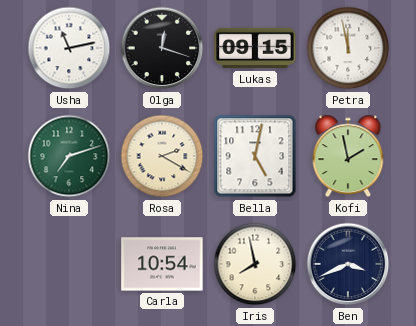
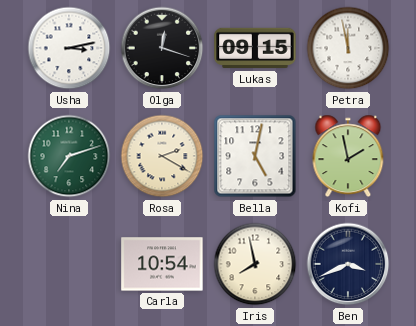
Usha: 11:13 -> 3:13 (69, 48)
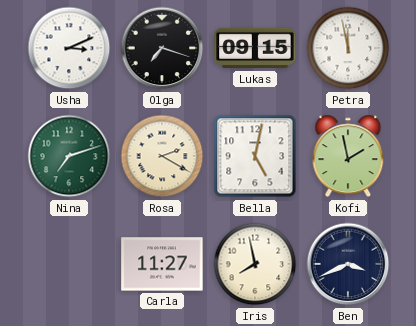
Usha: 3:13 -> 3:11 (69, 48)
Olga: 12:18 -> 7:18 (162, 48)
Carla: 10:54 -> 11:27 (162, 264)
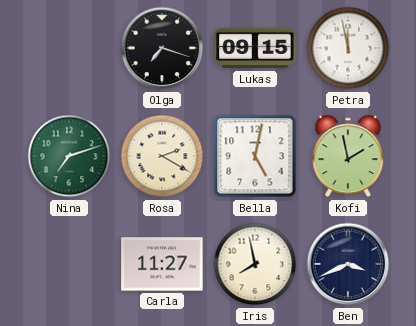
Usha: 3:11 -> none (69, 48)
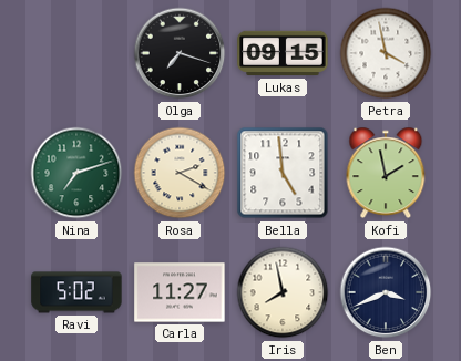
Petra: 11:58 -> 3:58 (386, 53)
Bella: 5:02 -> 4:59 (283, 173)
Ravi: none -> 5:02 (76, 292)
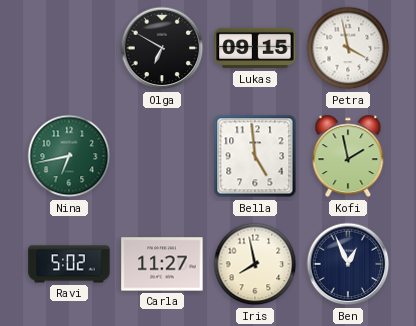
Olga: 7:18 -> 6:50 (162, 48)
Nina: 7:12 -> 6:43 (69, 156)
Rosa: 2:20 -> none (180, 173)
Ben: 3:41 -> 12:56 (348, 264)
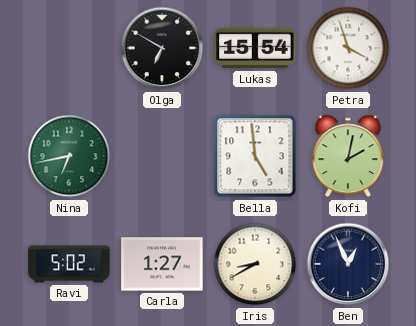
Lukas: 09:15 -> 15:54 (255, 48)
Petra: 3:58 -> 3:57 (348, 48)
Kofi: 1:58 -> 2:02 (348, 156)
Carla: 11:27 -> 1:27 (162, 264)
Iris: 7:58 -> 8:40 (255, 264)
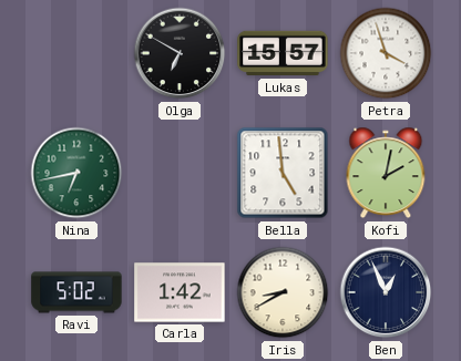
Lukas: 15:54 -> 15:57 (283, 53)
Carla: 1:27 -> 1:42 (180, 292)
